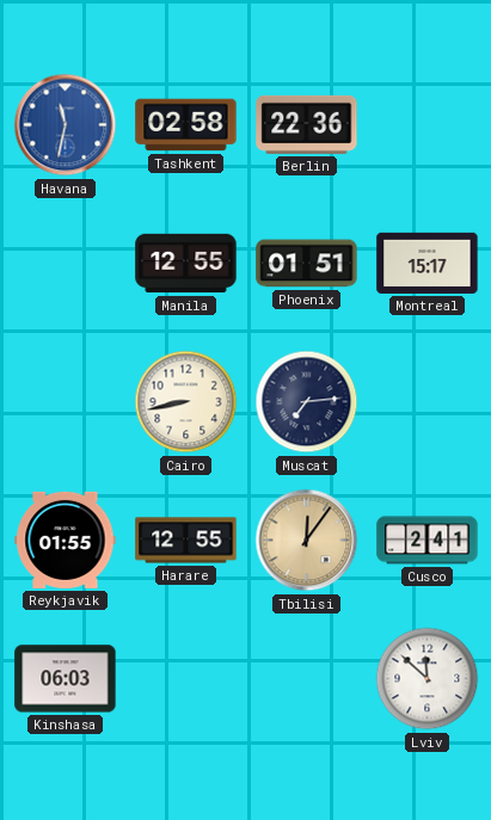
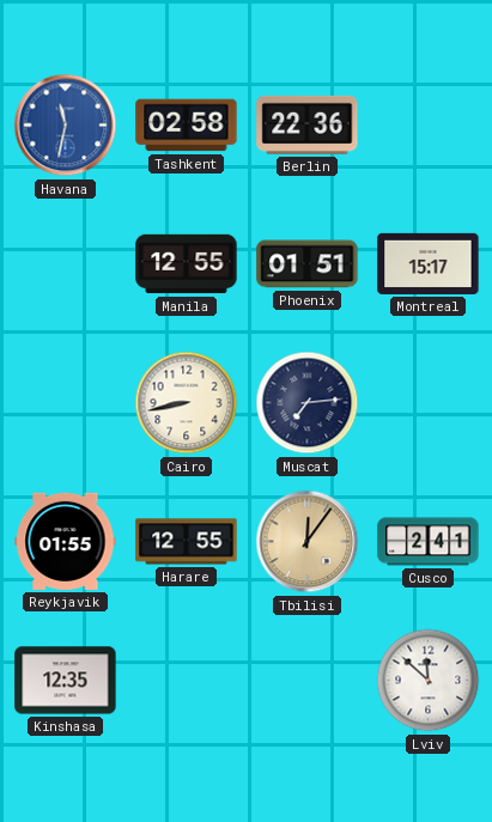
Kinshasa: 06:03 -> 12:35 (66, 681)
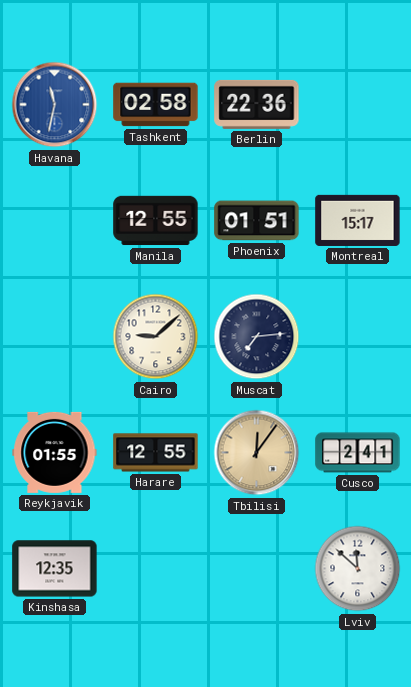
Cairo: 8:43 -> 9:08 (156, 337)
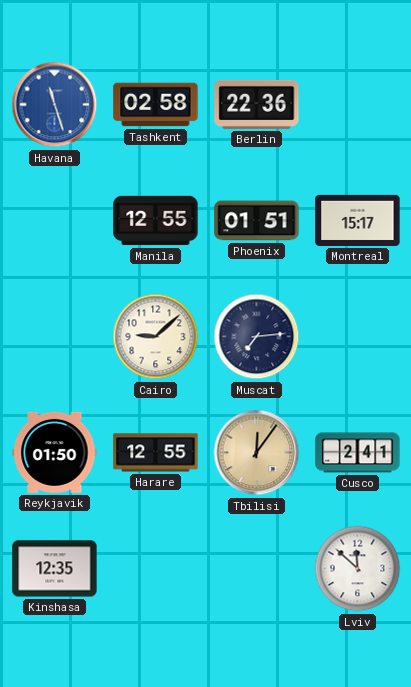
Havana: 11:32 -> 11:27 (55, 105)
Reykjavik: 01:55 -> 01:50 (55, 452)
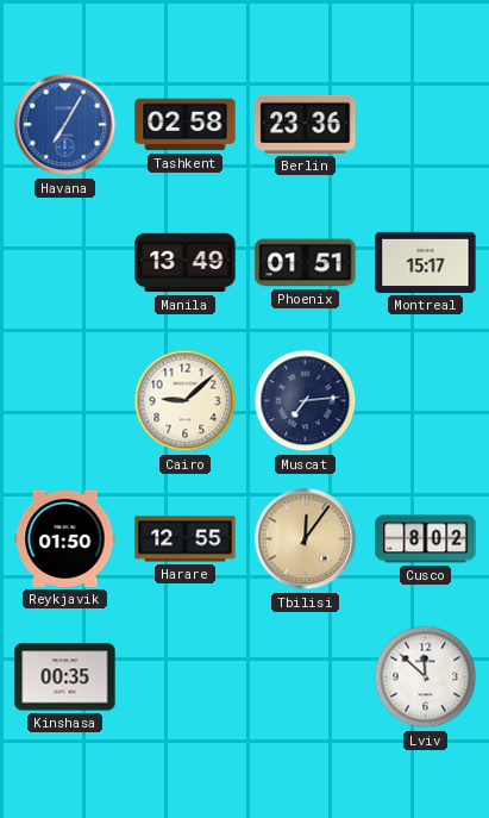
Havana: 11:27 -> 7:05 (65, 125)
Berlin: 22:36 -> 23:36 (306, 124)
Manila: 12:55 -> 13:49 (186, 263)
Cusco: 2:41 -> 8:02 (426, 539)
Kinshasa: 12:35 -> 00:35 (65, 677)
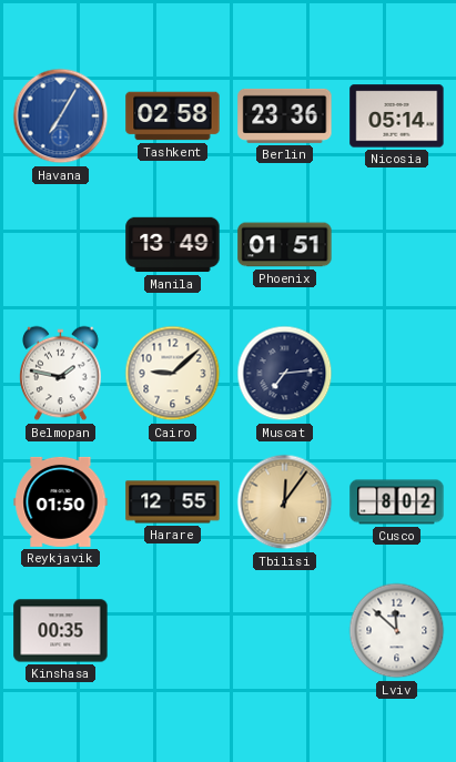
Nicosia: none -> 05:14 (397, 116)
Montreal: 15:17 -> none (426, 262)
Belmopan: none -> 1:47 (61, 374)
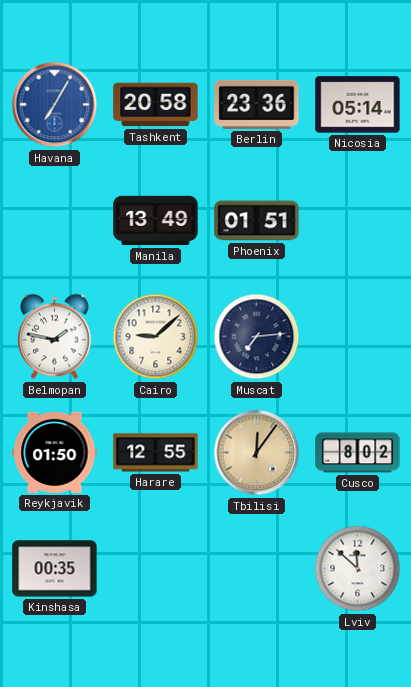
Tashkent: 02:58 -> 20:58 (156, 105)
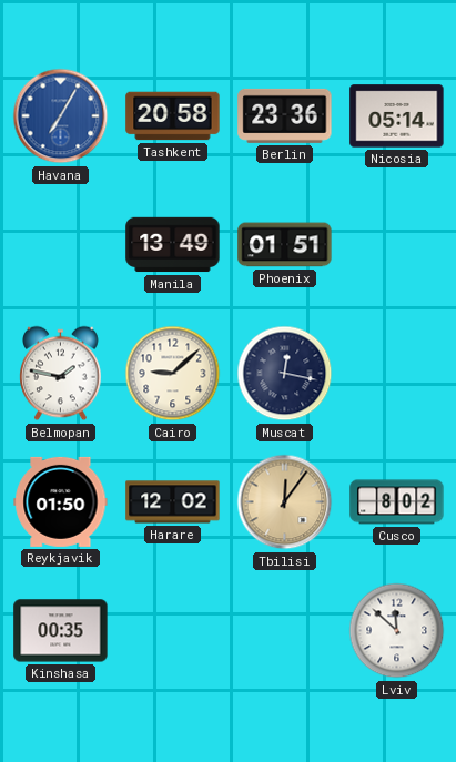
Muscat: 7:14 -> 12:17 (285, 374)
Harare: 12:55 -> 12:02 (173, 502)
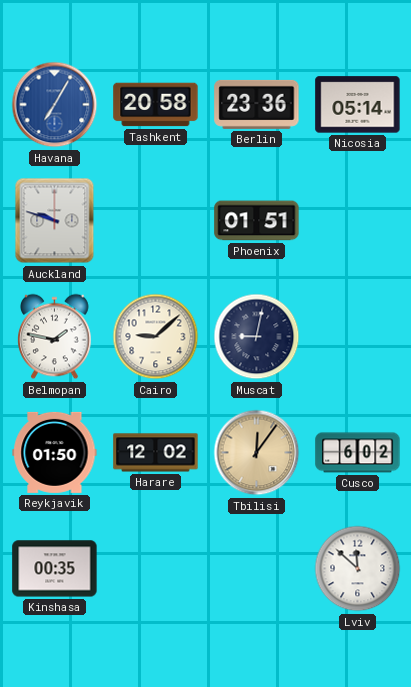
Auckland: none -> 9:48 (55, 221)
Manila: 13:49 -> none (173, 245)
Muscat: 12:17 -> 9:02 (257, 337)
Cusco: 8:02 -> 6:02 (358, 453)
